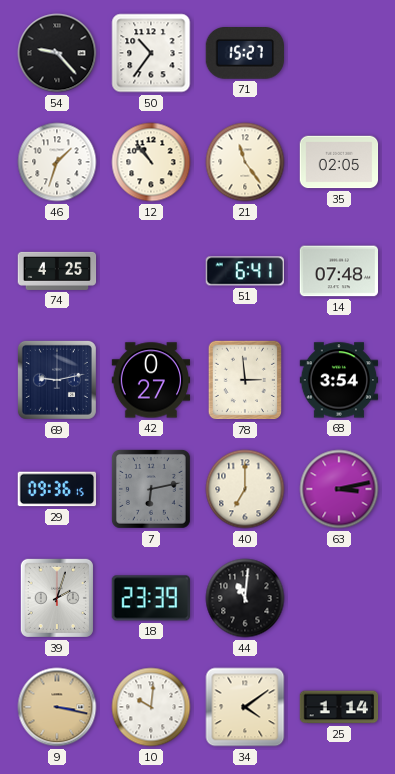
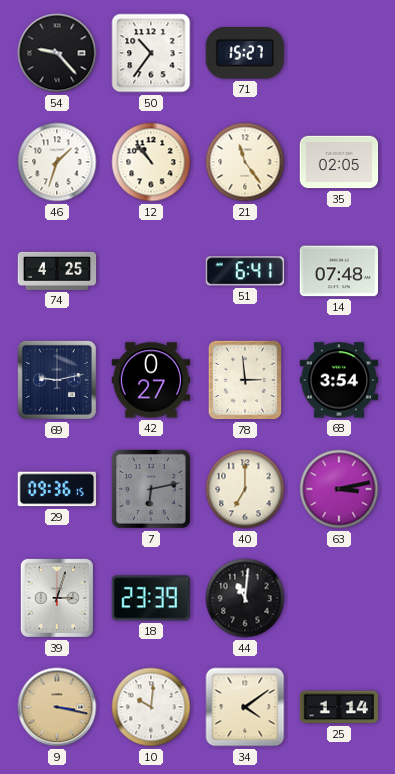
39: 2:03 -> 3:03 (57, 598)
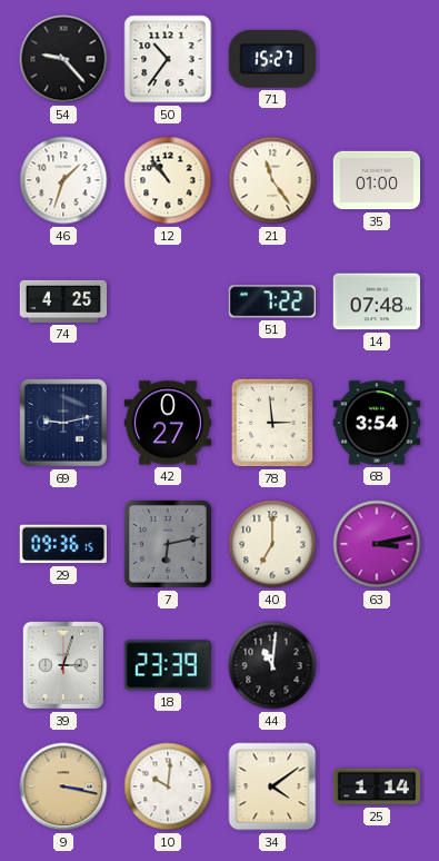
35: 02:05 -> 01:00 (377, 180)
51: 6:41 -> 7:22 (271, 301)
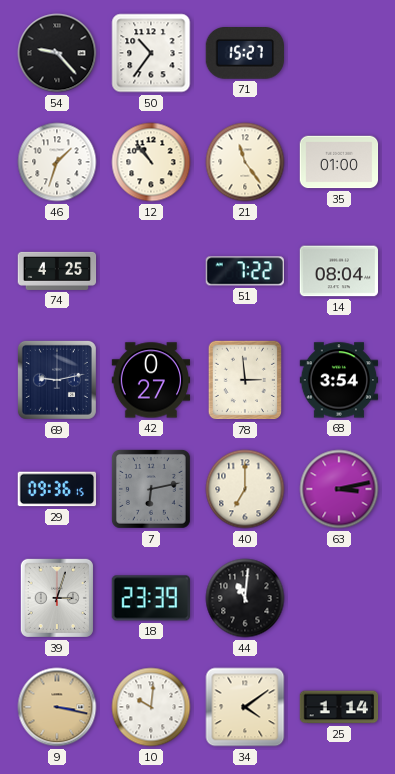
14: 07:48 -> 08:04 (339, 271)
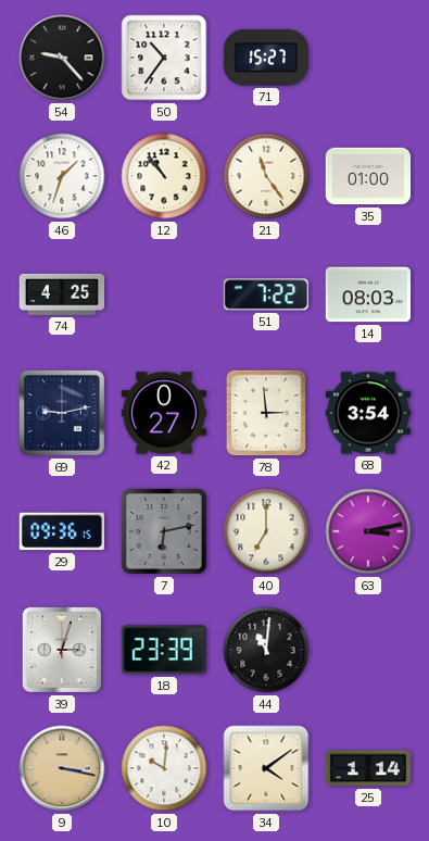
14: 08:04 -> 08:03 (368, 294)
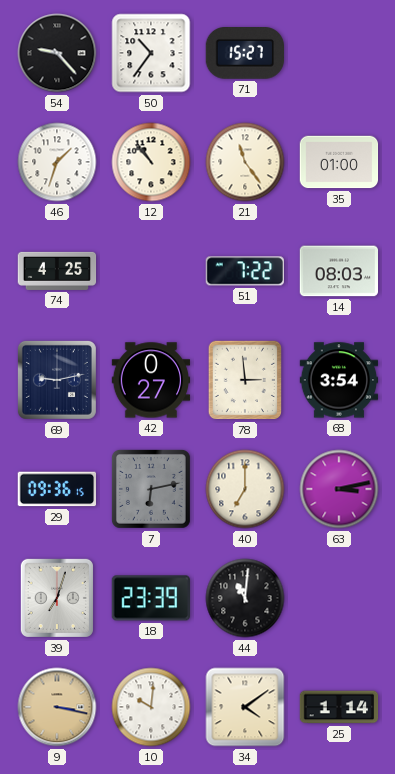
39: 3:03 -> 7:03 (57, 598)
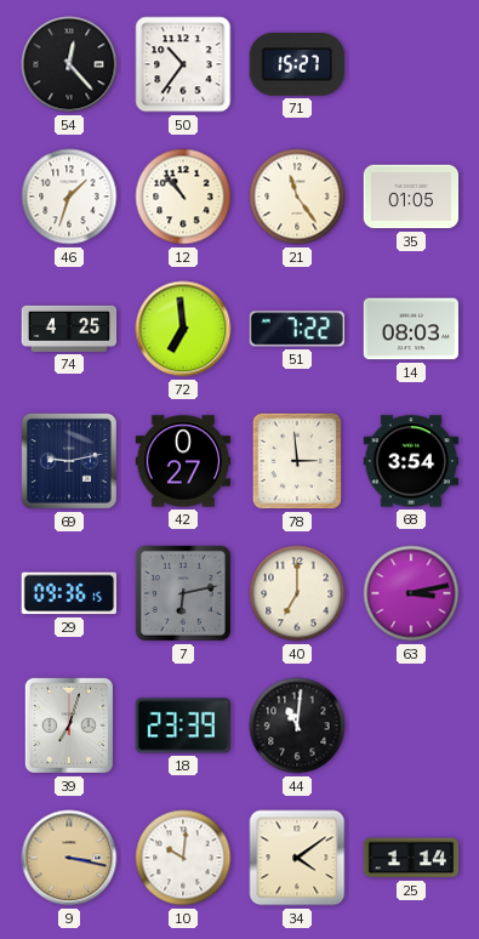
54: 9:23 -> 12:23 (69, 64)
35: 01:00 -> 01:05 (411, 197)
72: none -> 6:59 (183, 329)
